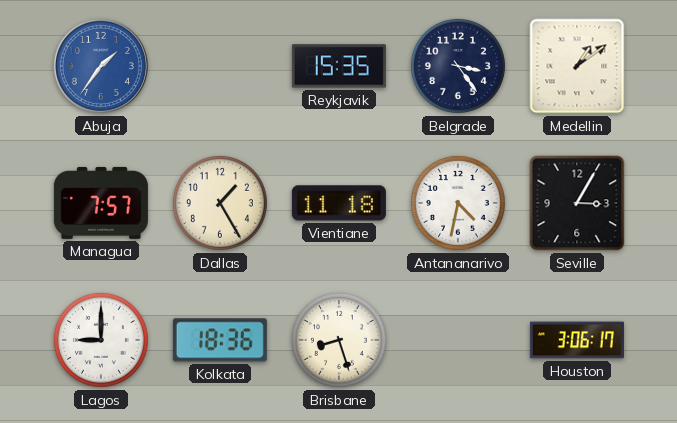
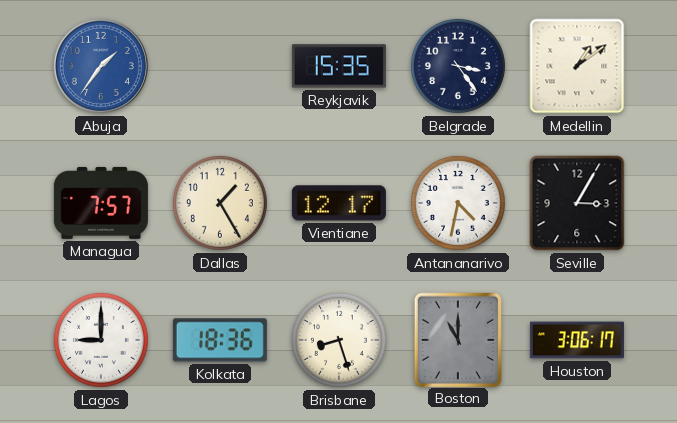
Vientiane: 11:18 -> 12:17 (339, 203)
Boston: none -> 11:00 (457, 339)
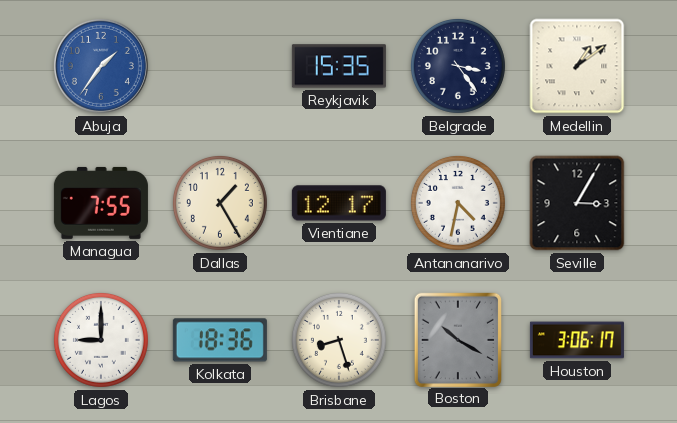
Managua: 7:57 -> 7:55 (101, 203)
Boston: 11:00 -> 10:20 (457, 339)
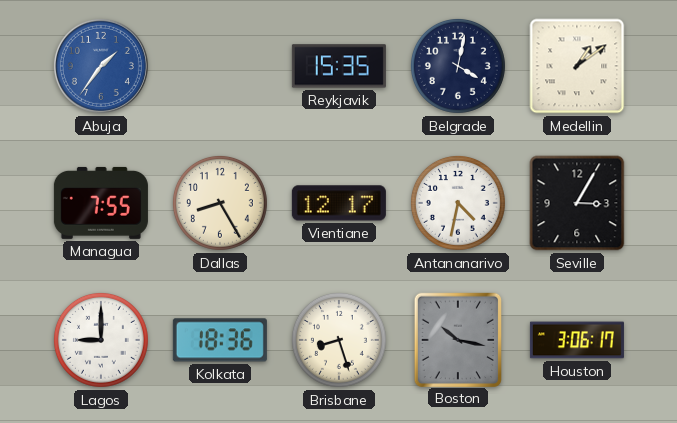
Belgrade: 3:24 -> 4:02 (458, 66)
Dallas: 1:25 -> 8:25 (220, 203)
Boston: 10:20 -> 10:17 (457, 339)
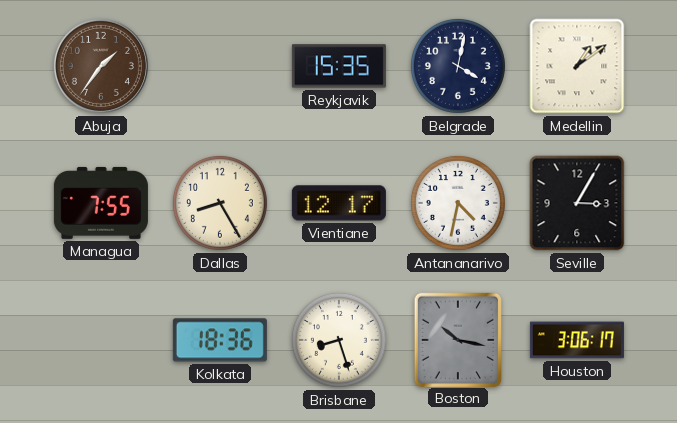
Abuja dial: blue -> brown (101, 66)
Lagos: 9:00 -> none (101, 340)
